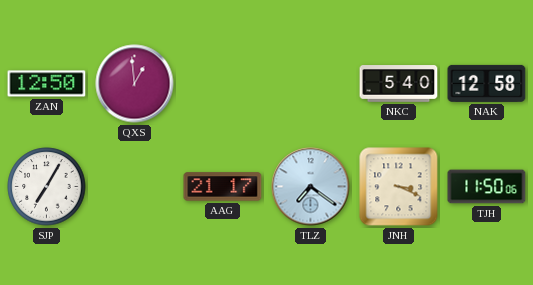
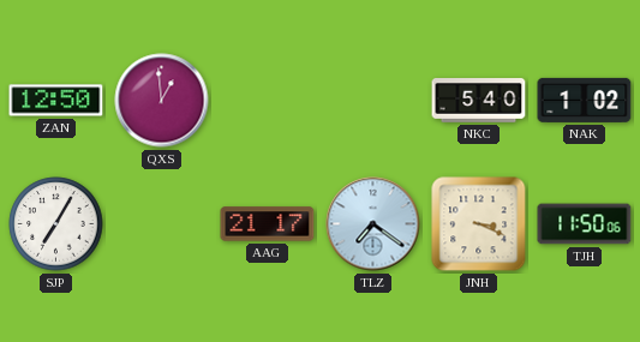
NAK: 12:58 -> 1:02 (585, 100)
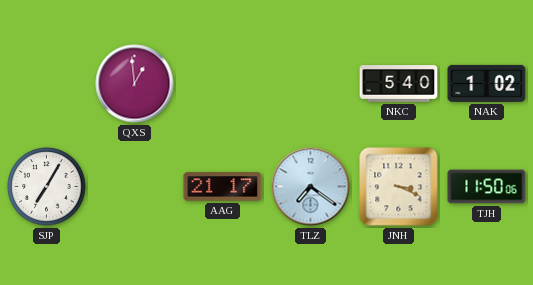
ZAN: 12:50 -> none (56, 101)
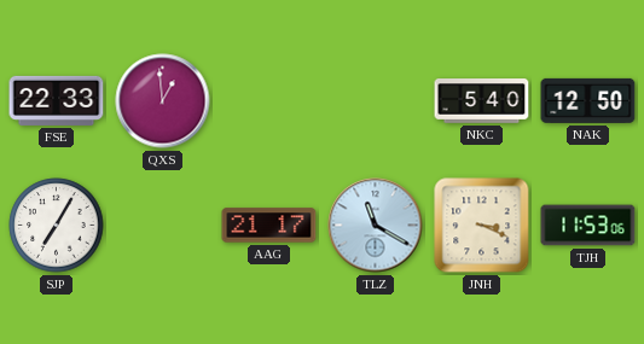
FSE: none -> 22:33 (57, 100)
NAK: 1:02 -> 12:50 (588, 100)
TLZ: 7:21 -> 11:20 (376, 226)
TJH: 11:50 -> 11:53 (588, 226)
